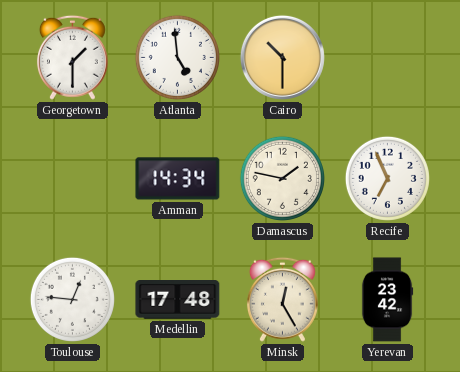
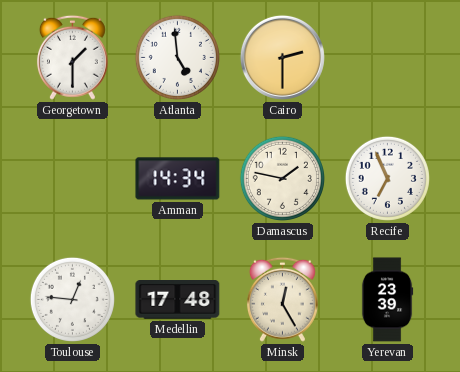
Cairo: 10:30 -> 2:30 (282, 57)
Yerevan: 23:42 -> 23:39 (387, 300)
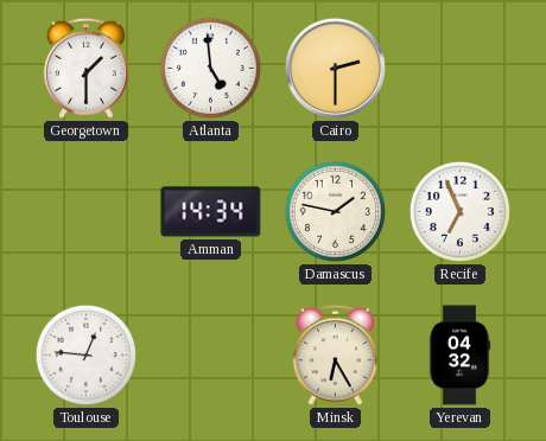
Medellin: 17:48 -> none (178, 300)
Minsk: 12:25 -> 6:25 (335, 354)
Yerevan: 23:39 -> 04:32 (459, 356)
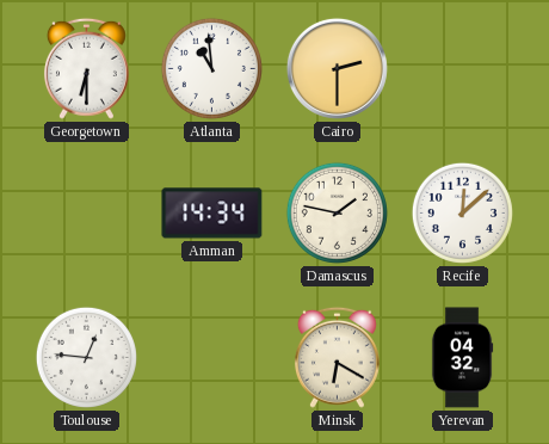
Georgetown: 1:30 -> 6:30 (86, 68)
Atlanta: 4:59 -> 10:59 (211, 68)
Recife: 6:56 -> 12:08 (462, 212)
Minsk: 6:25 -> 6:20 (337, 357)
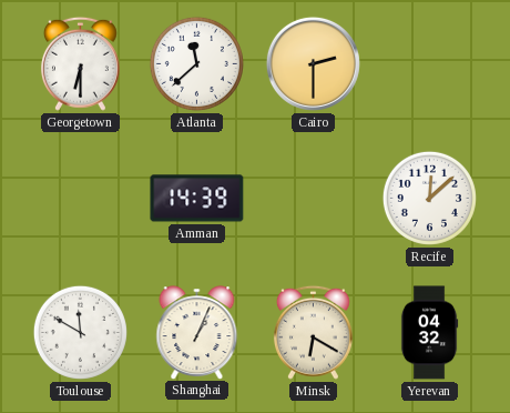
Atlanta: 10:59 -> 11:38 (196, 63)
Amman: 14:34 -> 14:39 (197, 199)
Damascus: 1:47 -> none (337, 212)
Toulouse: 12:46 -> 11:50 (80, 332)
Shanghai: none -> 1:04 (197, 332)
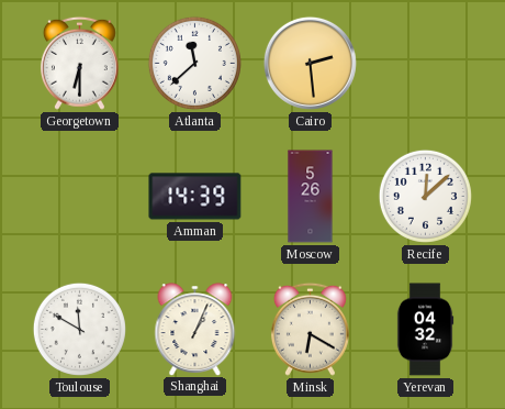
Cairo: 2:30 -> 2:29 (310, 63)
Moscow: none -> 5:26 (311, 197)
